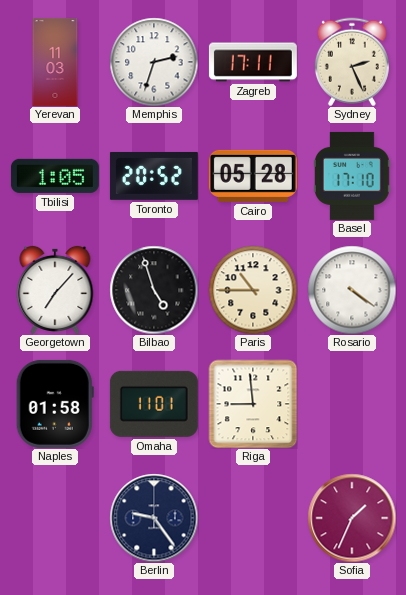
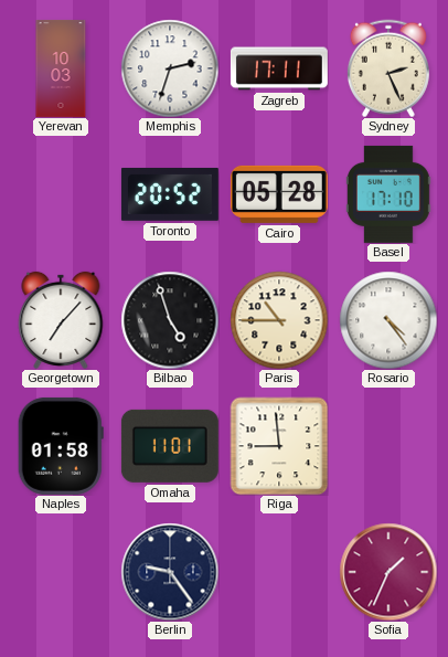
Yerevan: 11:03 -> 10:03 (61, 68)
Tbilisi: 1:05 -> none (55, 176)
Rosario: 4:21 -> 4:24 (388, 320)
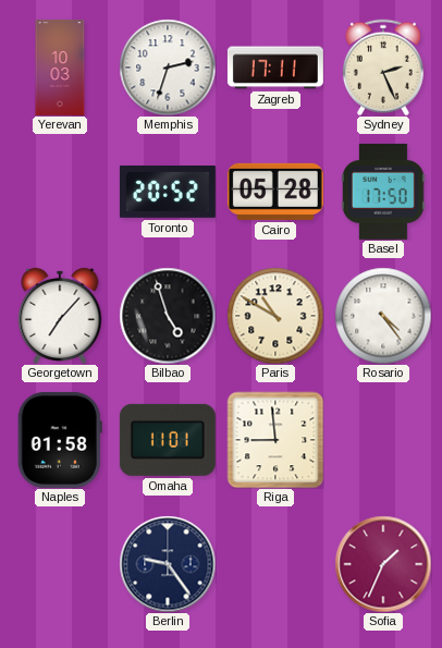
Basel: 17:10 -> 17:50 (383, 192)
Paris: 10:45 -> 10:50 (275, 316)
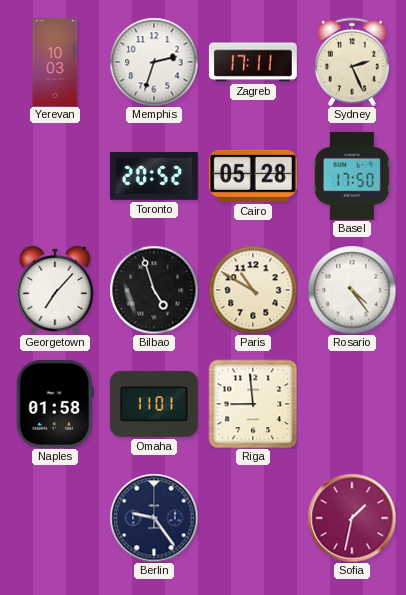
Sofia: 1:34 -> 1:32 (352, 518)
